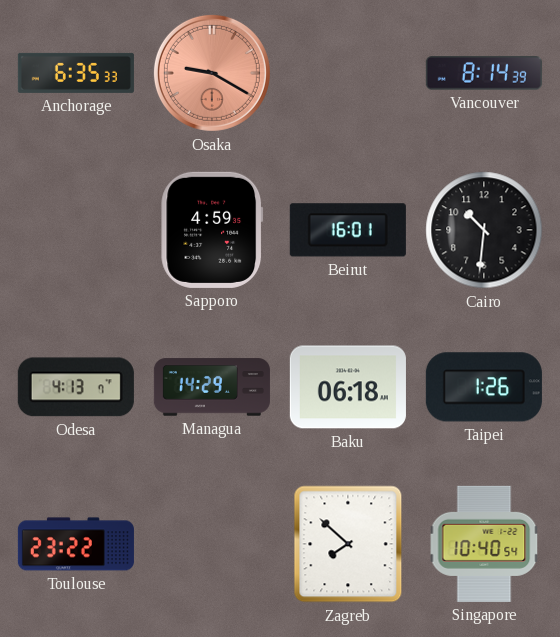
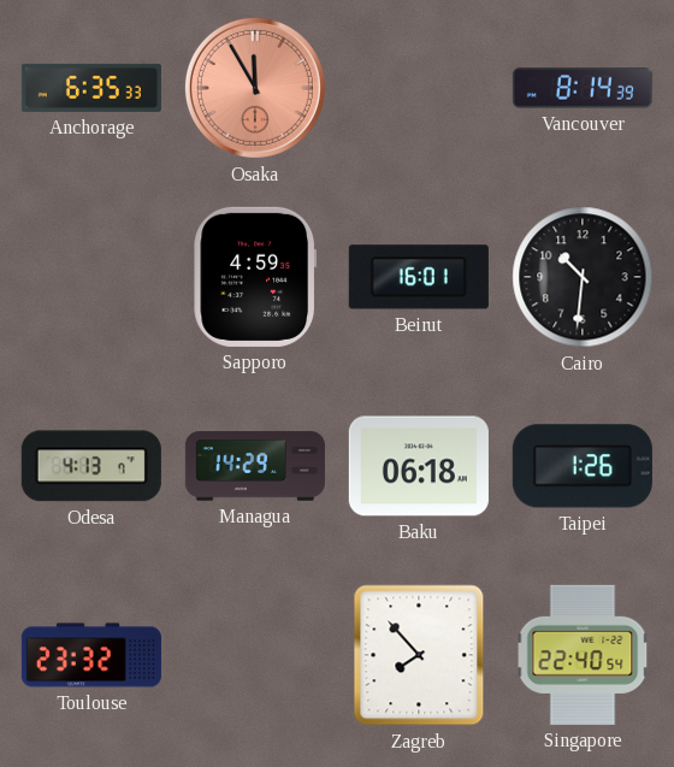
Osaka: 9:20 -> 11:55 (255, 88)
Toulouse: 23:22 -> 23:32 (91, 655)
Zagreb: 7:52 -> 7:53 (419, 655)
Singapore: 10:40 -> 22:40 (583, 655)
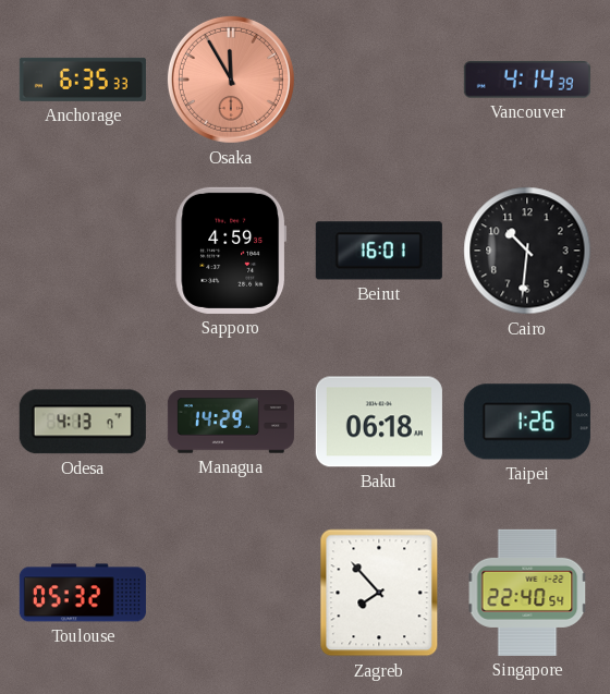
Vancouver: 8:14 -> 4:14 (527, 80)
Toulouse: 23:32 -> 05:32 (83, 593)
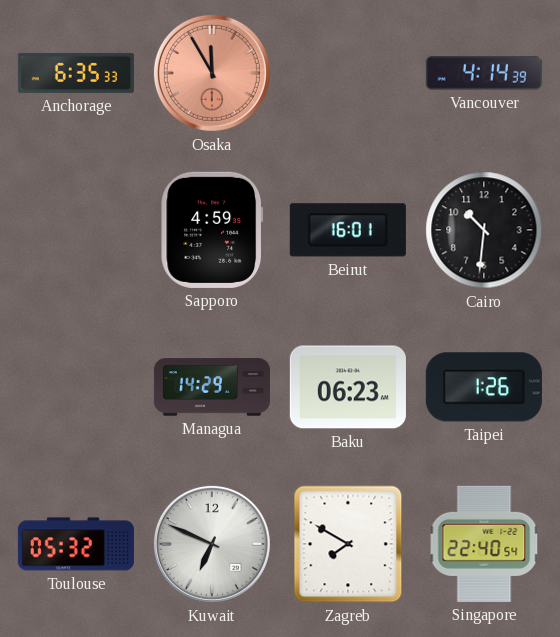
Odesa: 4:13 -> none (83, 422)
Baku: 06:18 -> 06:23 (348, 387)
Kuwait: none -> 6:49 (212, 544)
Zagreb: 7:53 -> 7:50 (348, 544)
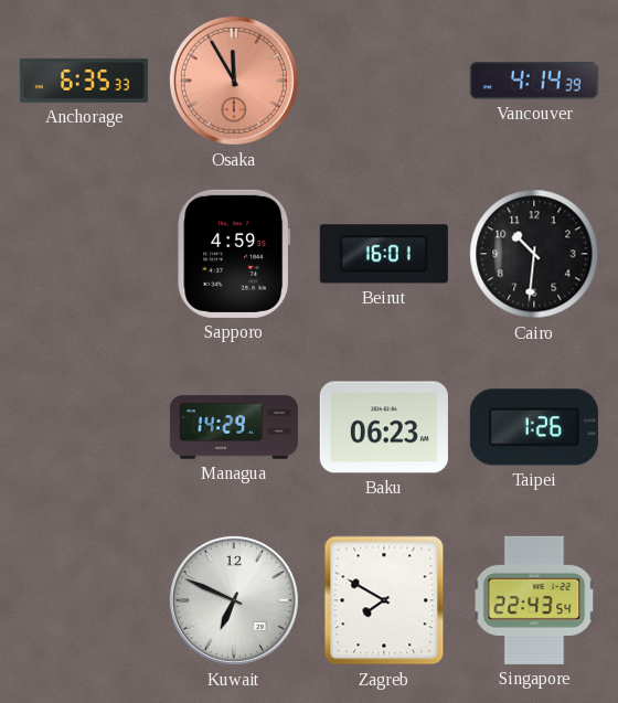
Toulouse: 05:32 -> none (76, 544)
Singapore: 22:40 -> 22:43 (534, 600)
